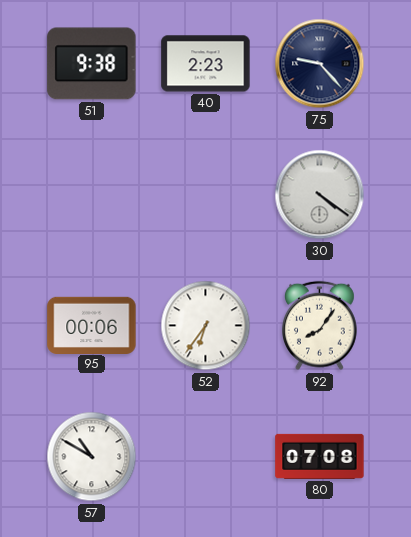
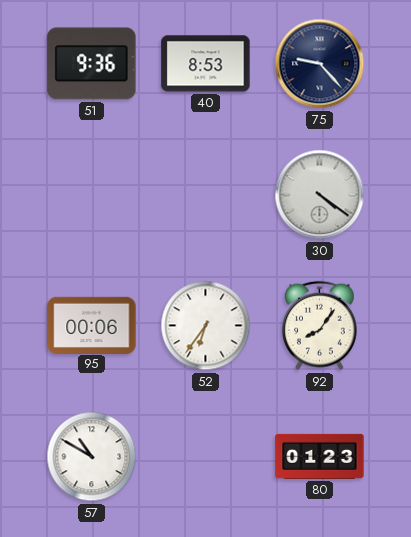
51: 9:38 -> 9:36 (92, 64)
40: 2:23 -> 8:53 (206, 64)
80: 07:08 -> 01:23 (320, 456)
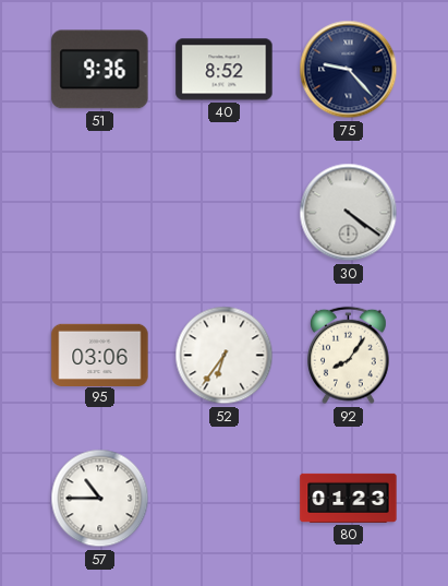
40: 8:53 -> 8:52 (225, 70)
95: 00:06 -> 03:06 (100, 355)
57: 10:50 -> 10:45 (100, 499)
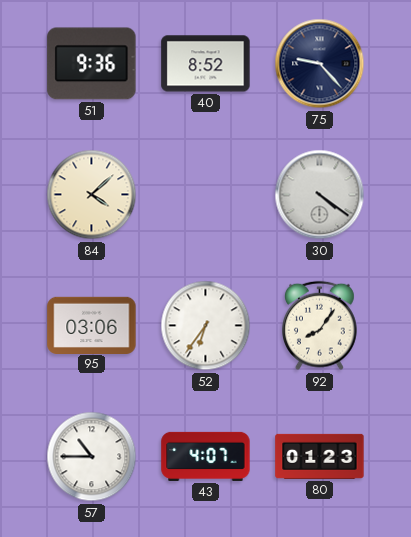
84: none -> 4:08 (92, 195)
43: none -> 4:07 (206, 456)
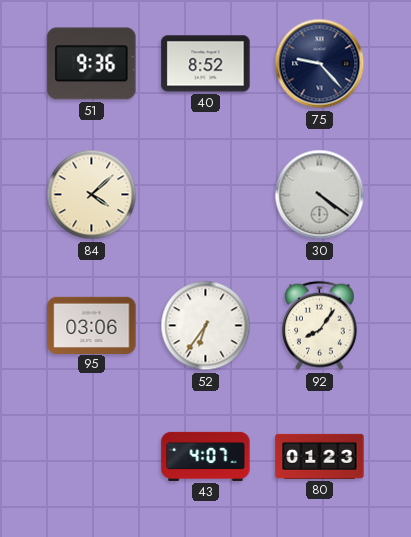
57: 10:45 -> none (92, 457)
